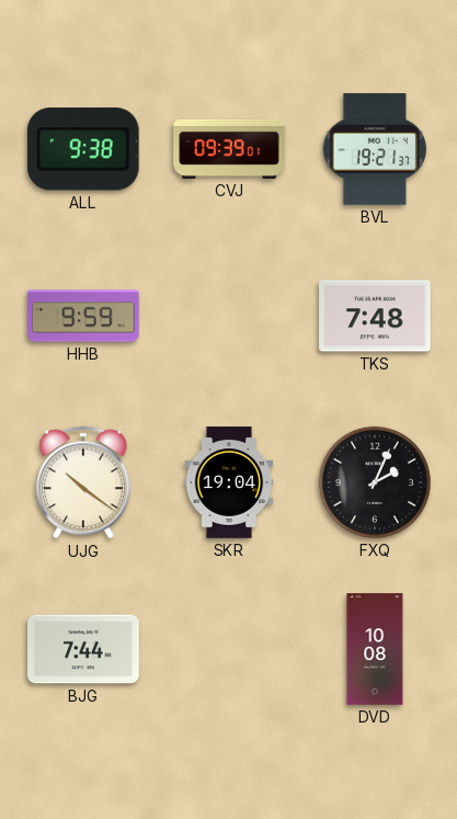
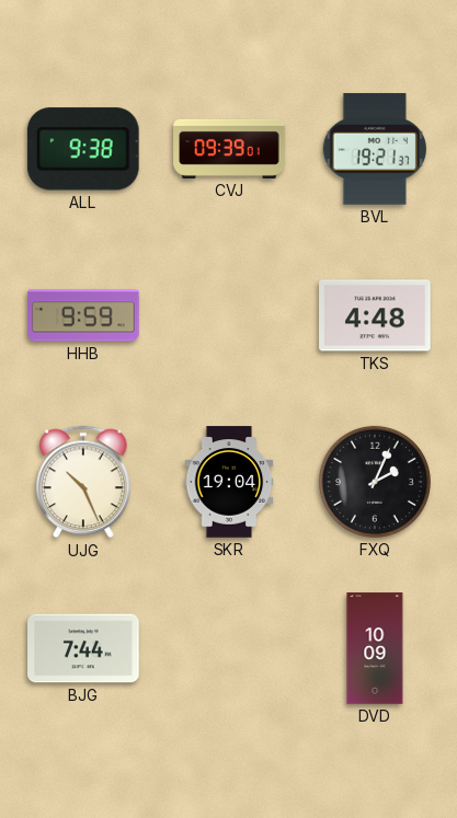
TKS: 7:48 -> 4:48 (375, 315)
UJG: 10:21 -> 10:26 (83, 482)
DVD: 10:08 -> 10:09 (375, 648)
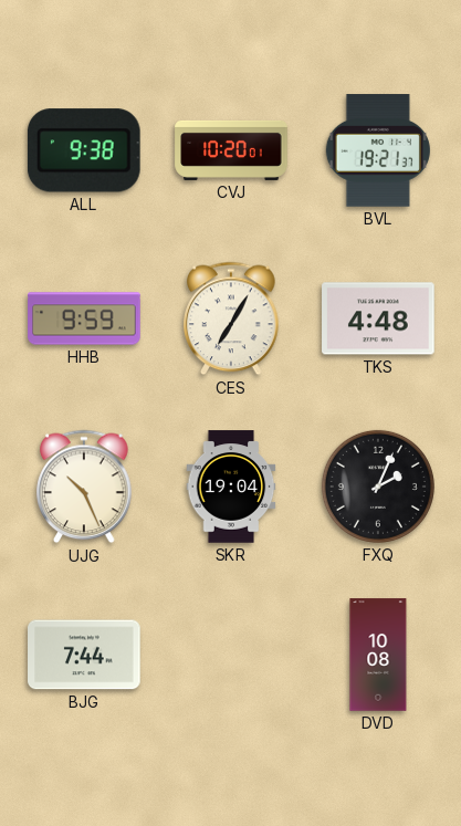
CVJ: 09:39 -> 10:20 (231, 150)
CES: none -> 7:05 (231, 318)
DVD: 10:09 -> 10:08 (378, 655)
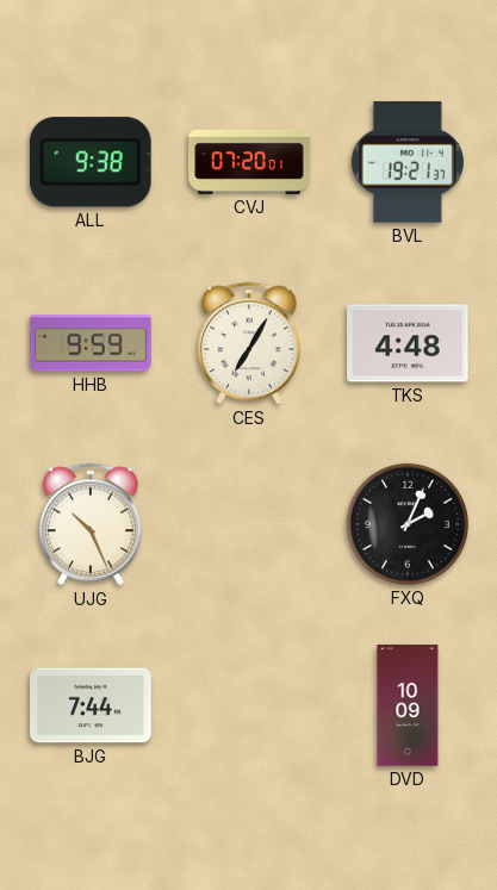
CVJ: 10:20 -> 07:20 (249, 162)
SKR: 19:04 -> none (231, 487)
DVD: 10:08 -> 10:09 (408, 705)
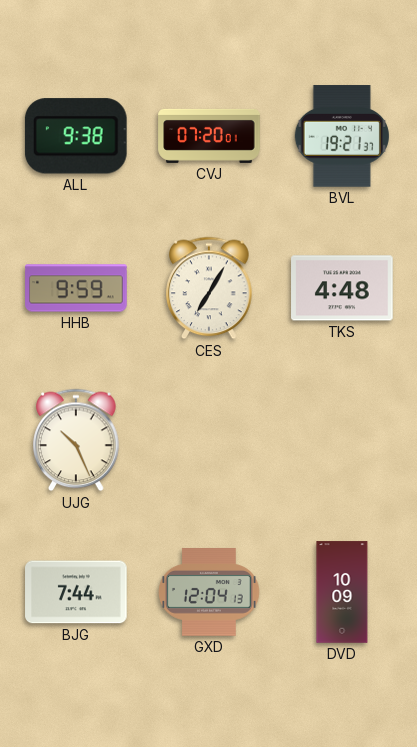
FXQ: 2:04 -> none (408, 524)
GXD: none -> 12:04 (210, 593)
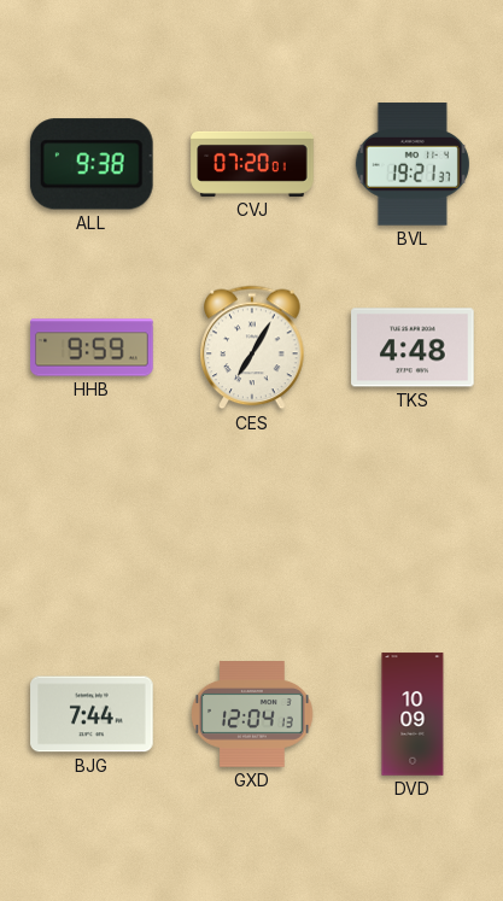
UJG: 10:26 -> none (76, 440)
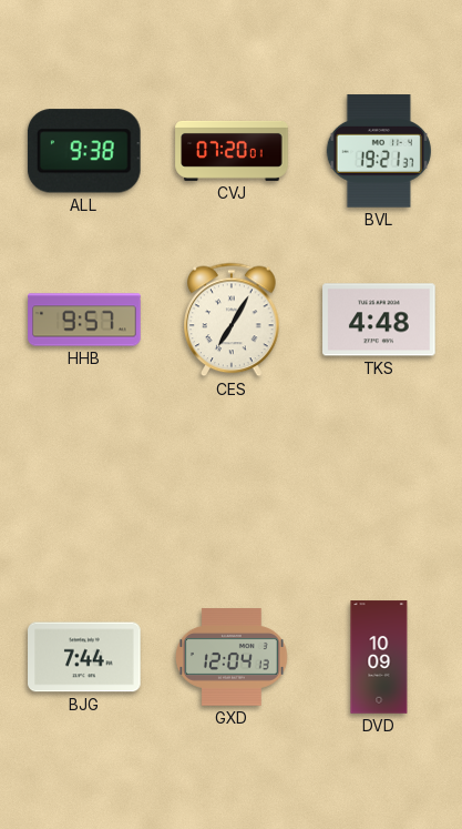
HHB: 9:59 -> 9:57 (84, 320)
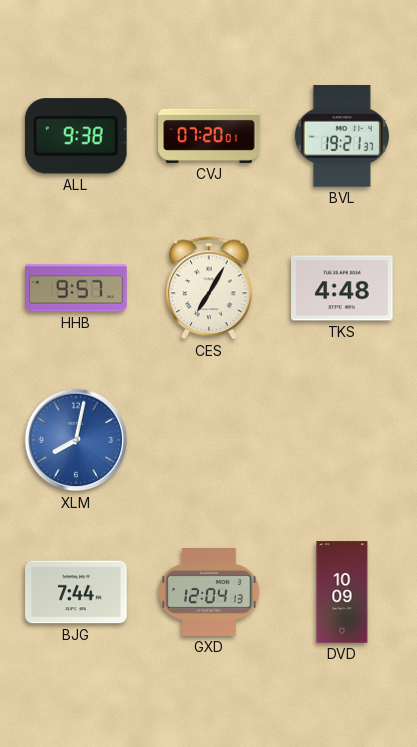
XLM: none -> 8:02 (76, 440)
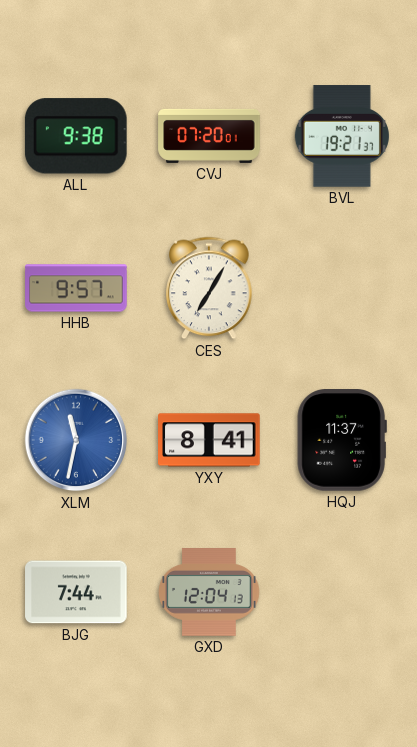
TKS: 4:48 -> none (342, 288)
XLM: 8:02 -> 11:32 (76, 440)
YXY: none -> 8:41 (209, 440)
HQJ: none -> 11:37 (342, 441)
DVD: 10:09 -> none (342, 592)
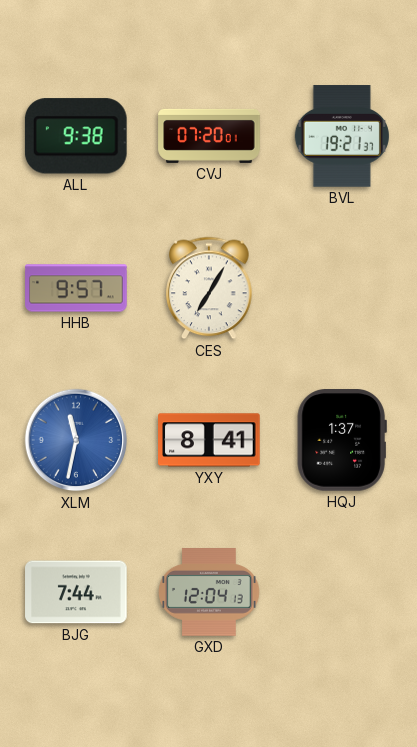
HQJ: 11:37 -> 1:37 (342, 441)
